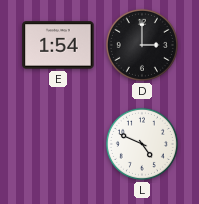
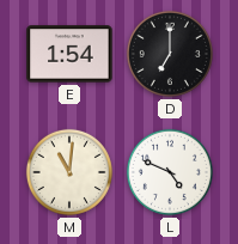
D: 3:00 -> 7:00 (170, 54)
M: none -> 11:01 (69, 172)
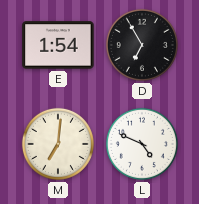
D: 7:00 -> 6:55 (142, 45)
M: 11:01 -> 7:01 (58, 144)
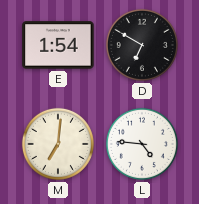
D: 6:55 -> 6:50 (142, 45)
L: 4:49 -> 4:46 (142, 144)
